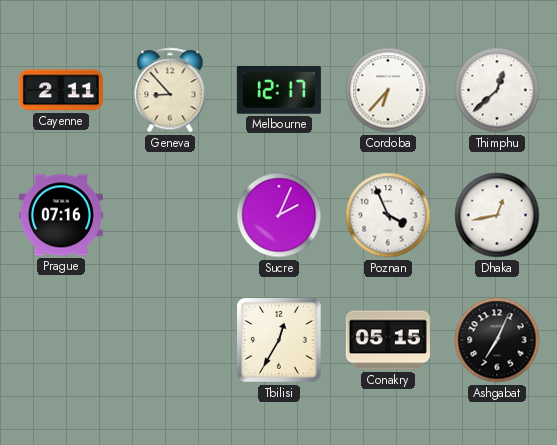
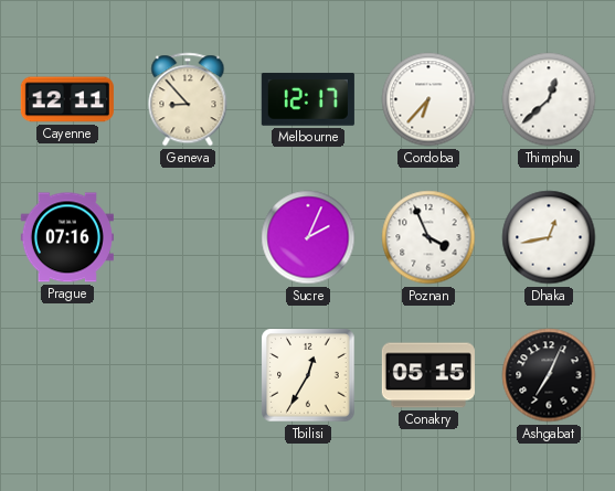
Cayenne: 2:11 -> 12:11 (67, 99)
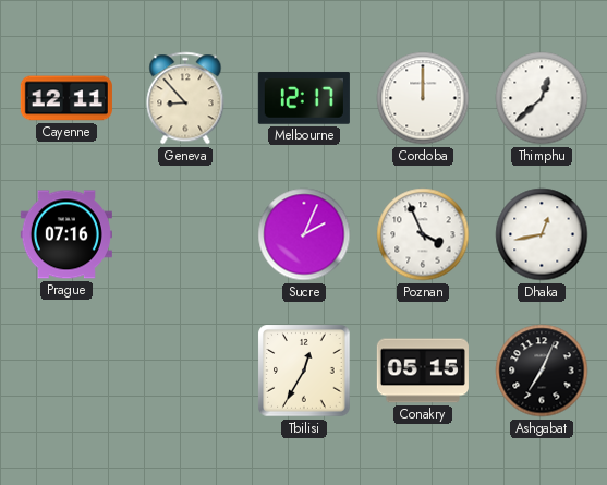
Cordoba: 6:37 -> 12:00 (423, 98)
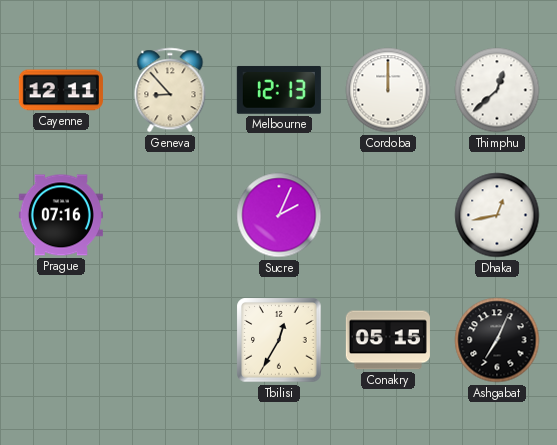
Melbourne: 12:17 -> 12:13 (279, 90)
Poznan: 3:56 -> none (423, 234)
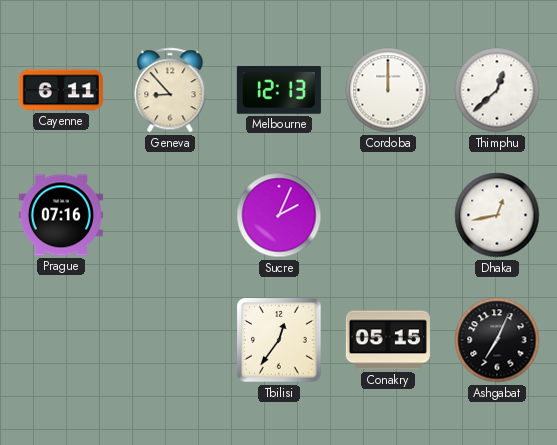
Cayenne: 12:11 -> 6:11 (61, 90)
Tbilisi: 12:35 -> 12:36 (279, 340)
